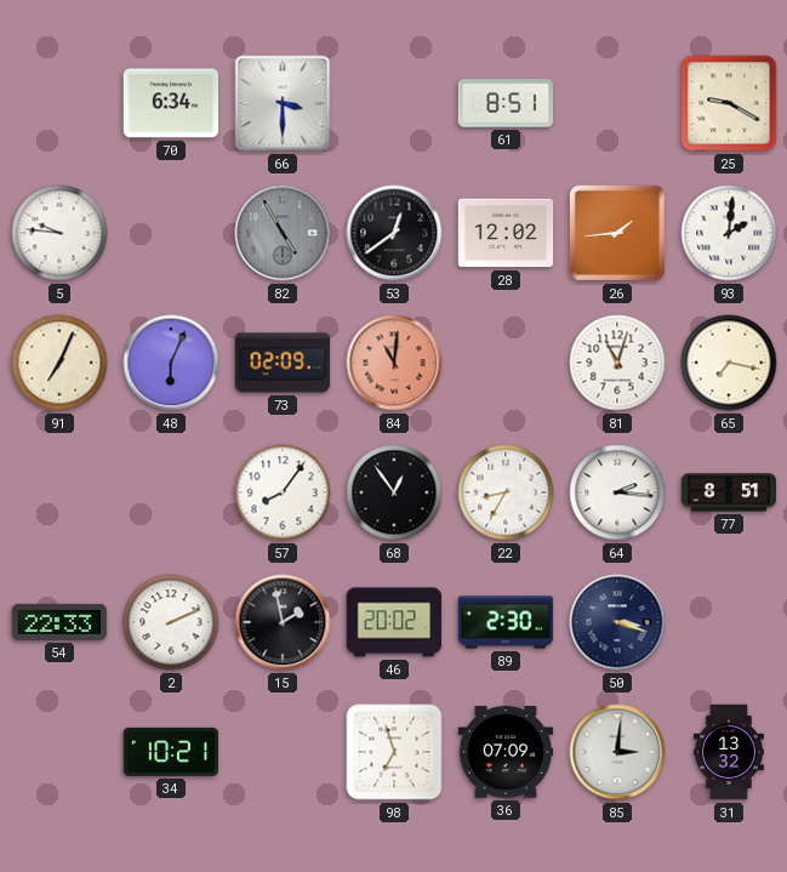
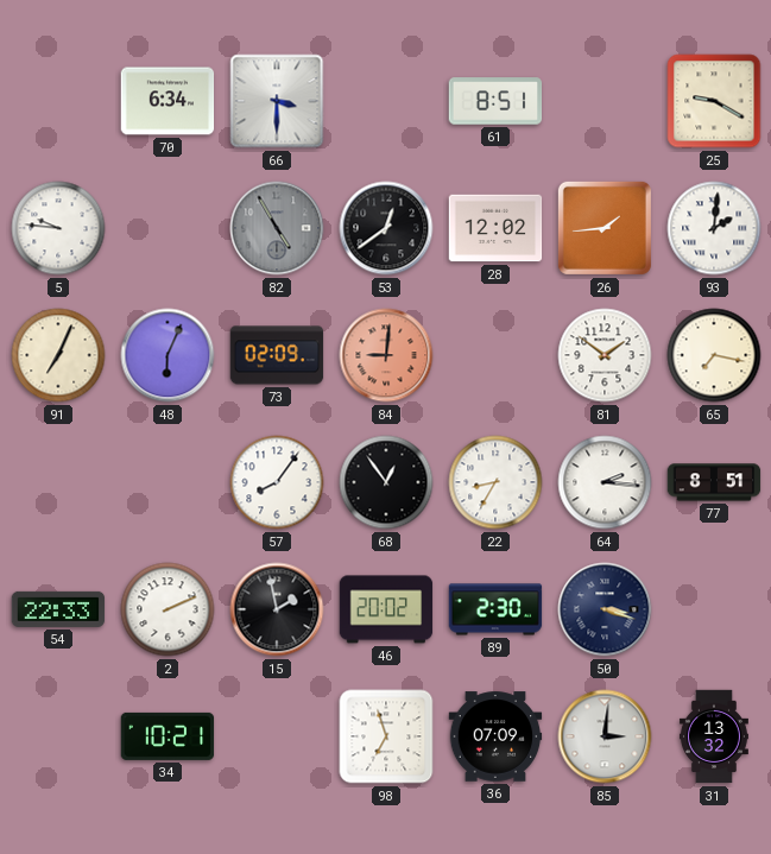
84: 11:01 -> 9:01 (386, 355)
81: 11:03 -> 1:51 (605, 355)
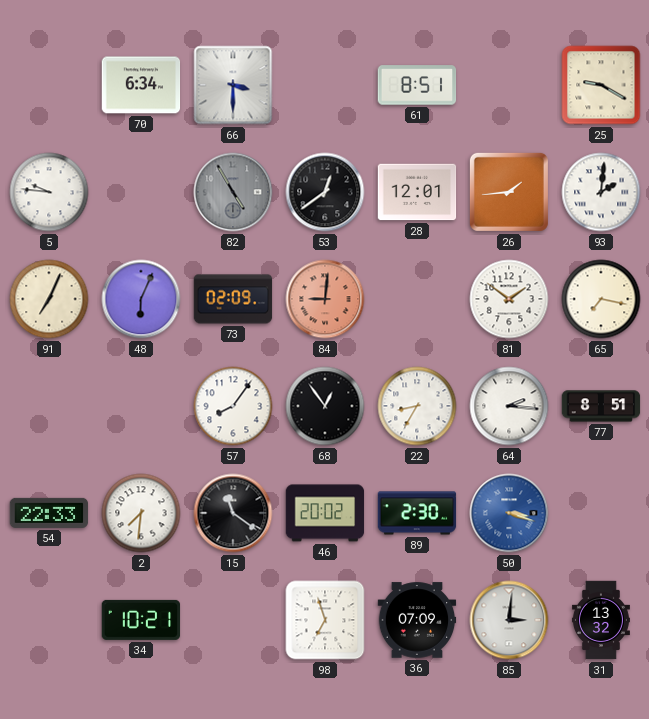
28: 12:02 -> 12:01 (417, 192)
2: 2:11 -> 7:31 (141, 513)
15: 1:58 -> 11:21 (233, 513)
50 dial: navy -> blue (509, 513)
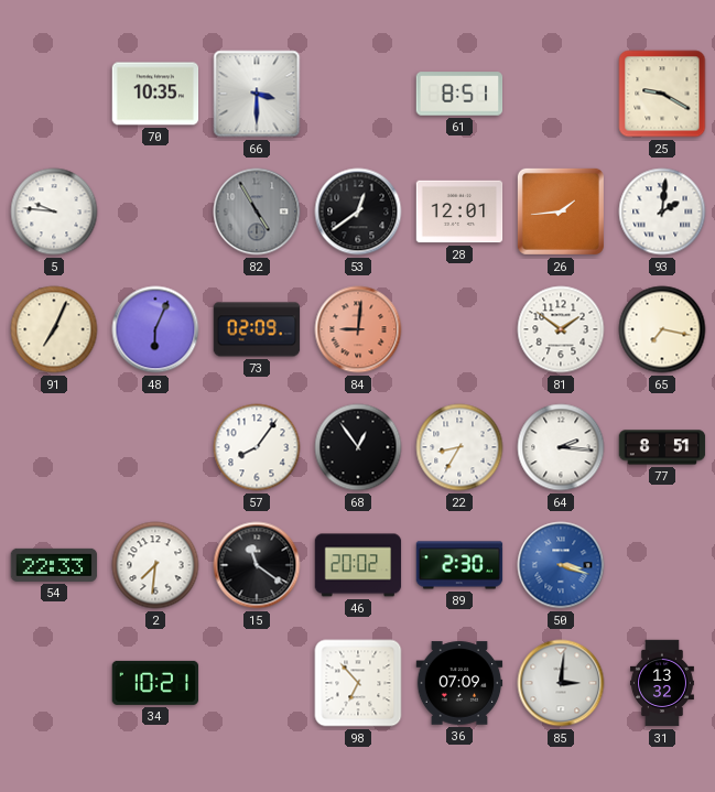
70: 6:34 -> 10:35 (155, 94)
98: 6:57 -> 6:53 (358, 683)
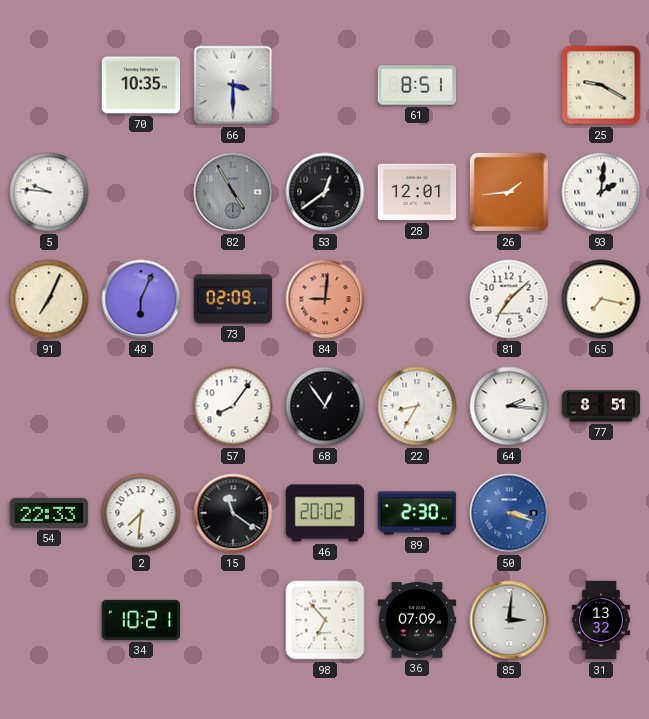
81: 1:51 -> 7:08 (509, 299)
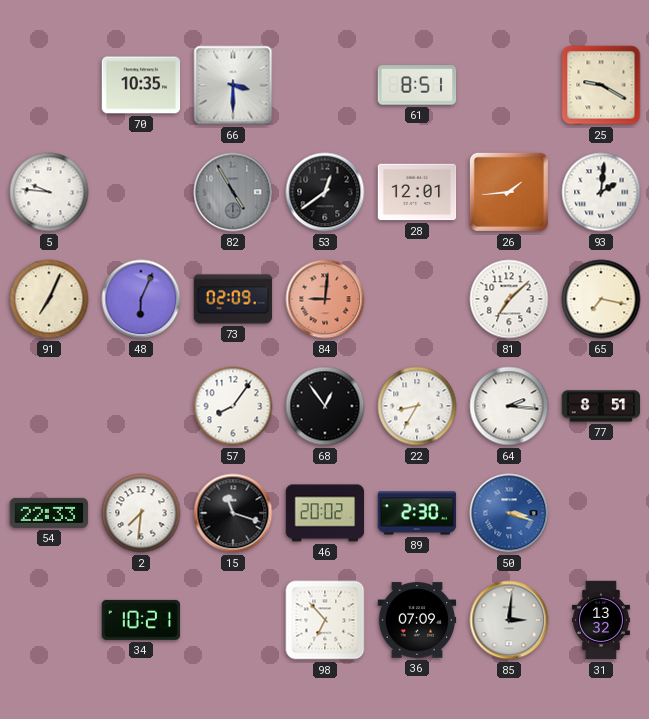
15: 11:21 -> 11:18 (233, 513)
